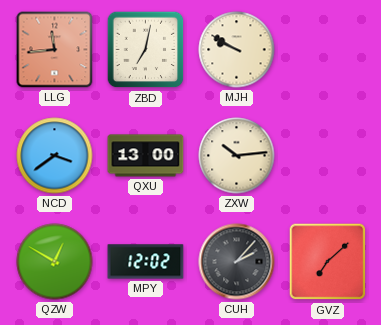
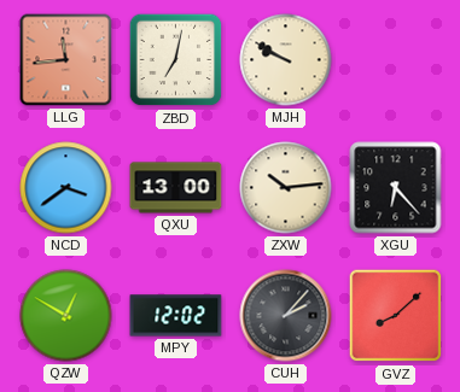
XGU: none -> 6:23 (396, 188)
GVZ: 7:08 -> 8:08 (396, 316)
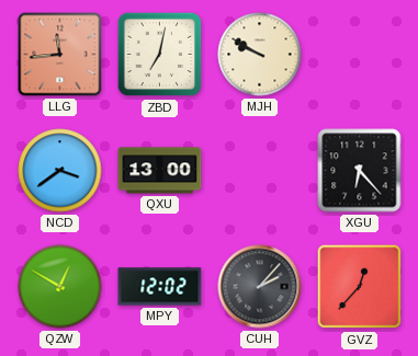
ZXW: 10:14 -> none (286, 188)
GVZ: 8:08 -> 12:37 (360, 287)
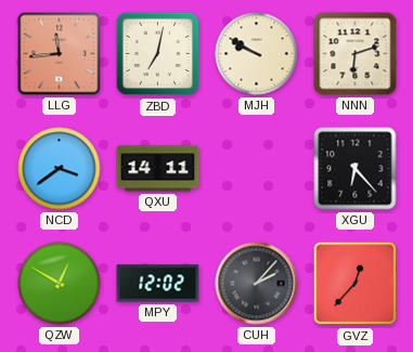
NNN: none -> 6:12 (356, 54)
QXU: 13:00 -> 14:11 (158, 169)
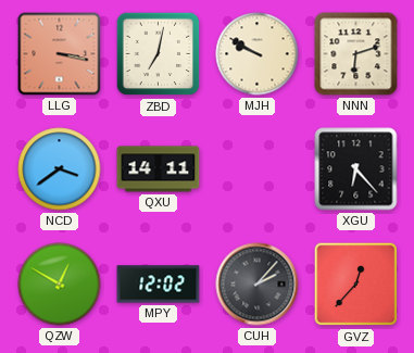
LLG: 11:44 -> 3:17 (60, 54)
